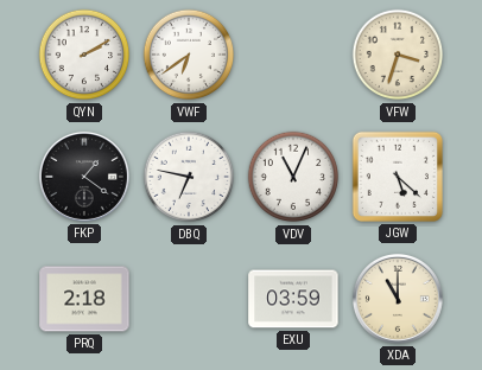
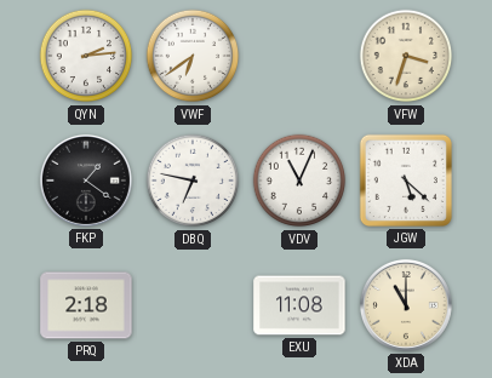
QYN: 2:10 -> 2:14 (86, 56)
EXU: 03:59 -> 11:08 (299, 305)
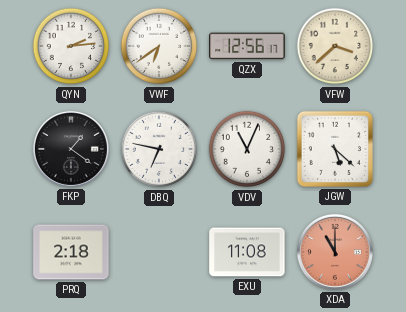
QZX: none -> 12:56 (247, 46)
VFW: 3:33 -> 3:38 (335, 46)
XDA dial: cream -> salmon (335, 252)
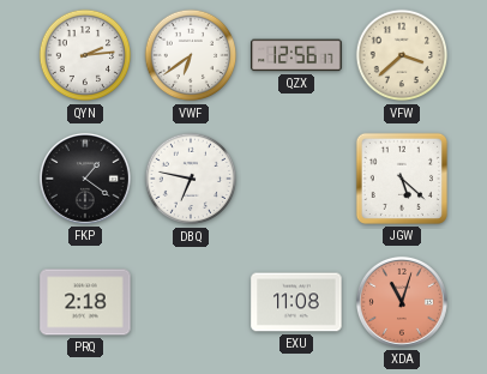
VDV: 11:04 -> none (247, 149)
XDA: 11:00 -> 11:03 (402, 302)
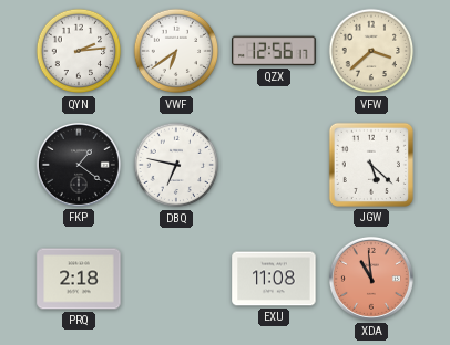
XDA: 11:03 -> 10:59 (371, 279)
